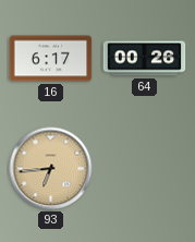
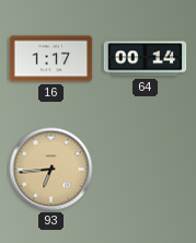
16: 6:17 -> 1:17 (51, 59)
64: 00:26 -> 00:14 (146, 59)
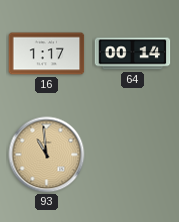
93: 6:44 -> 10:59 (47, 155)
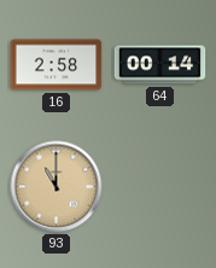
16: 1:17 -> 2:58 (57, 65)
93: 10:59 -> 11:00 (57, 187)
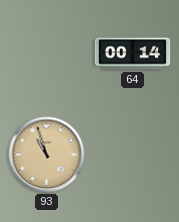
16: 2:58 -> none (57, 65)
93: 11:00 -> 10:57 (47, 155)
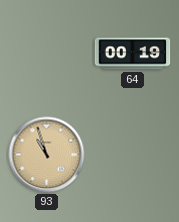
64: 00:14 -> 00:19 (133, 54)
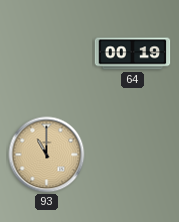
93: 10:57 -> 11:00 (47, 155)
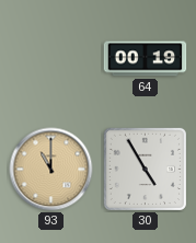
30: none -> 4:55 (145, 169)
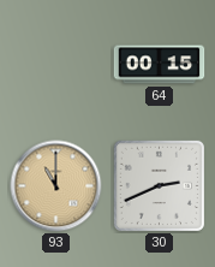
64: 00:19 -> 00:15 (160, 65)
30: 4:55 -> 2:41 (159, 185)
